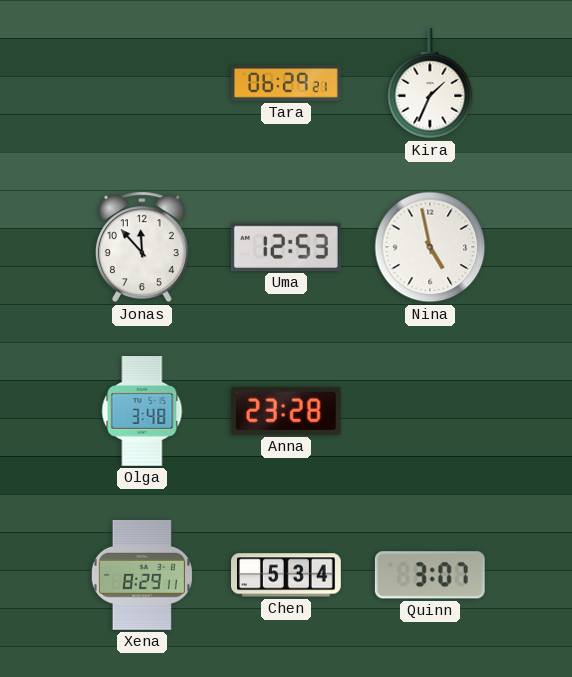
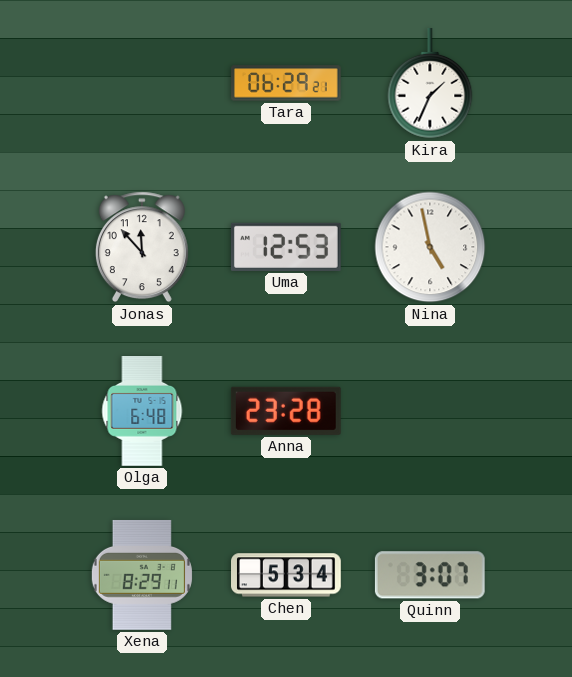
Olga: 3:48 -> 6:48 (142, 412)
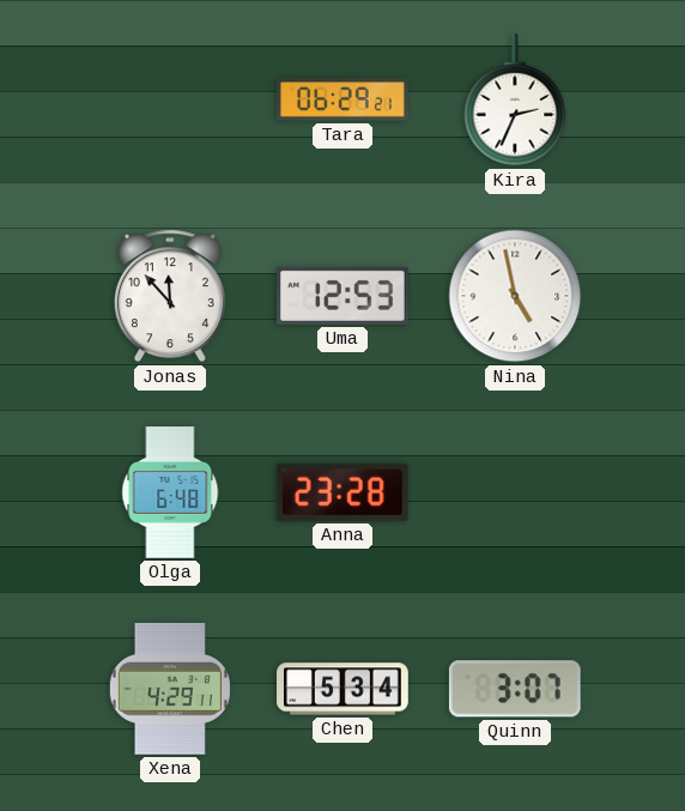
Kira: 1:34 -> 2:34 (515, 101)
Xena: 8:29 -> 4:29 (170, 689)
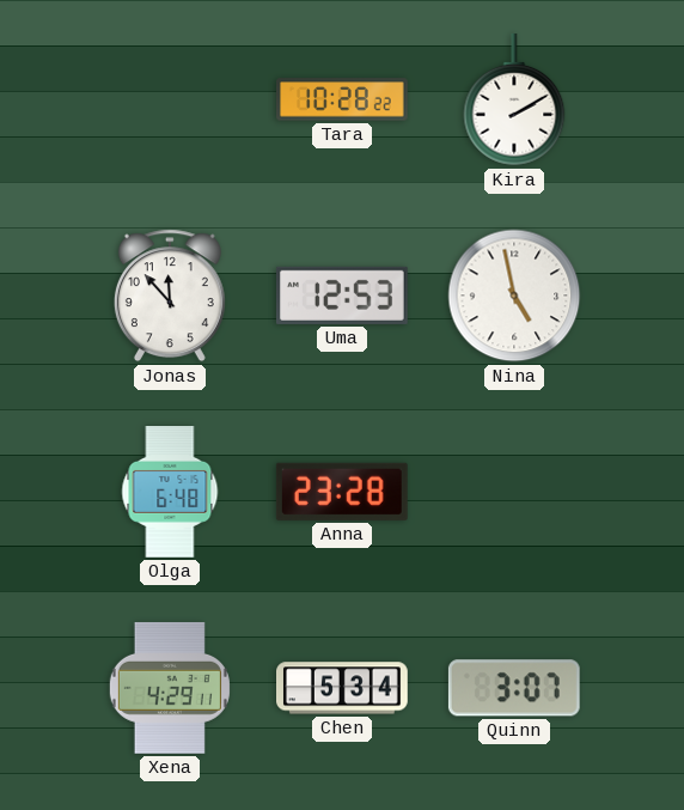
Tara: 06:29 -> 10:28 (343, 99)
Kira: 2:34 -> 2:10 (514, 101)
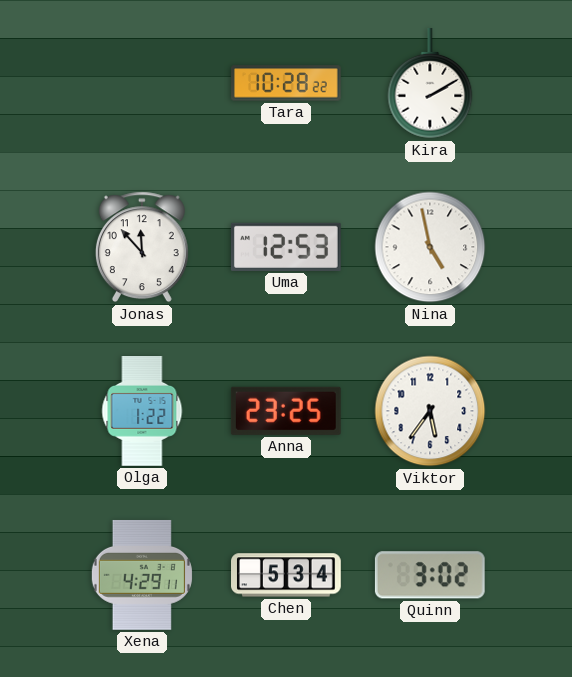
Olga: 6:48 -> 1:22 (142, 412)
Anna: 23:28 -> 23:25 (286, 411)
Viktor: none -> 5:36 (430, 411)
Quinn: 3:07 -> 3:02 (430, 575)
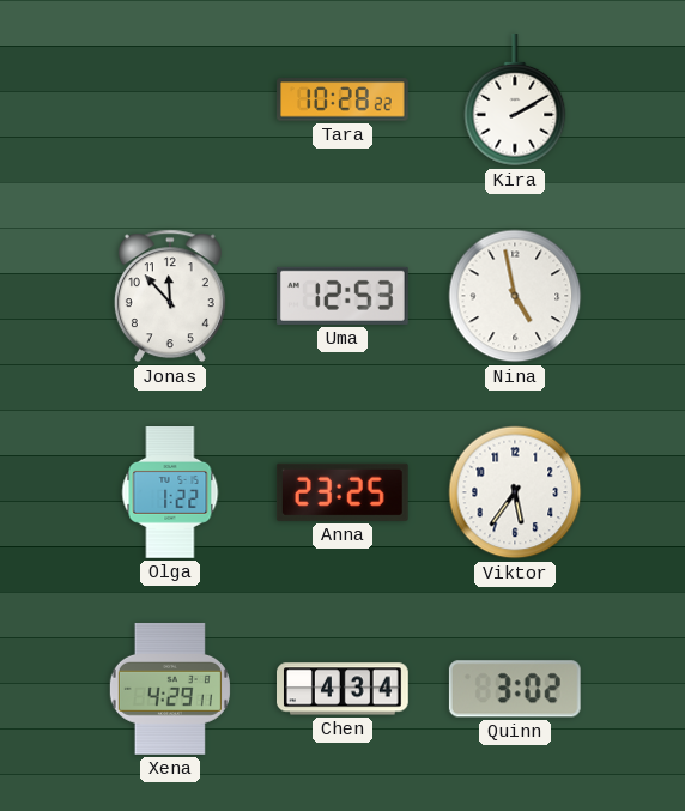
Chen: 5:34 -> 4:34 (344, 689)
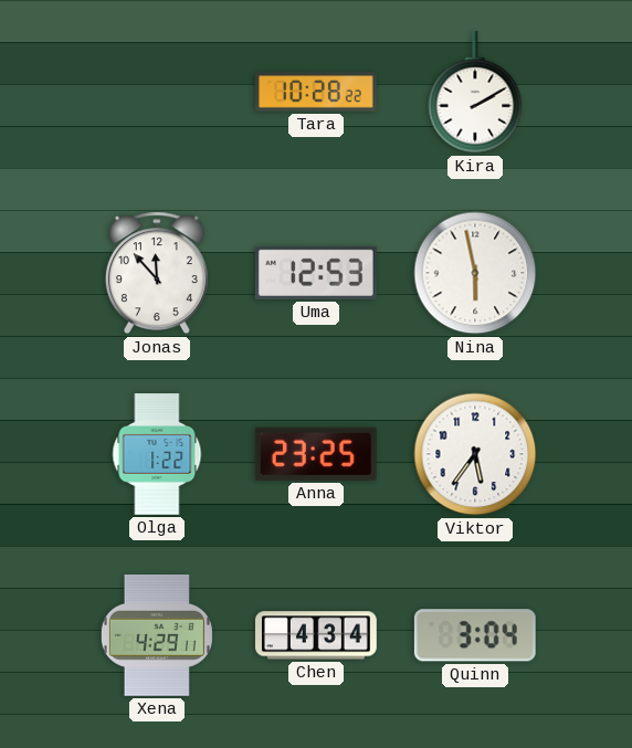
Nina: 4:58 -> 5:58 (475, 273)
Quinn: 3:02 -> 3:04 (475, 635)
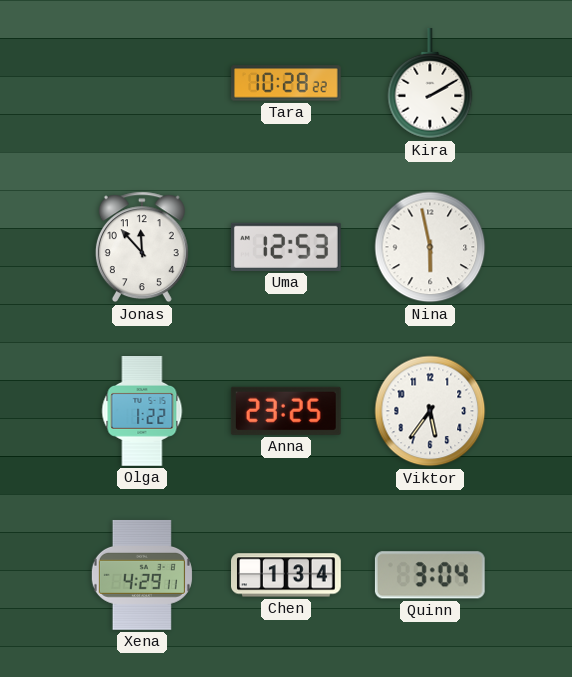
Chen: 4:34 -> 1:34 (287, 575)
